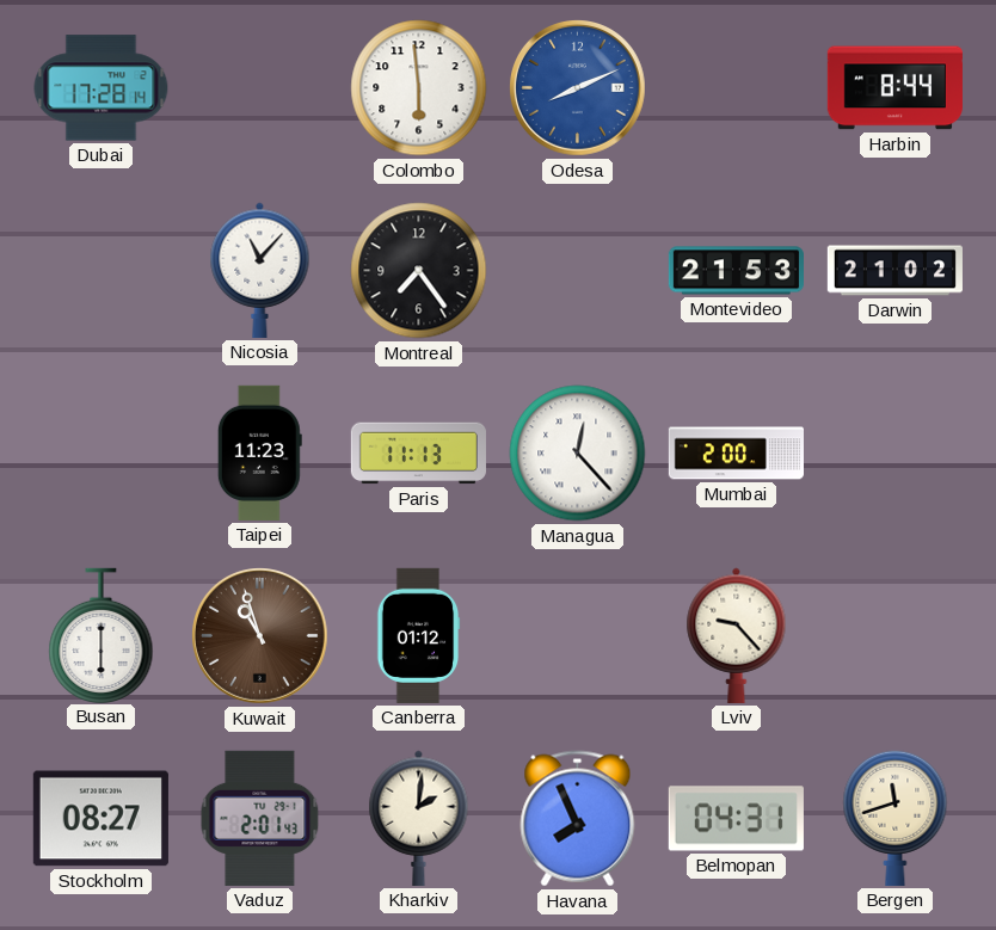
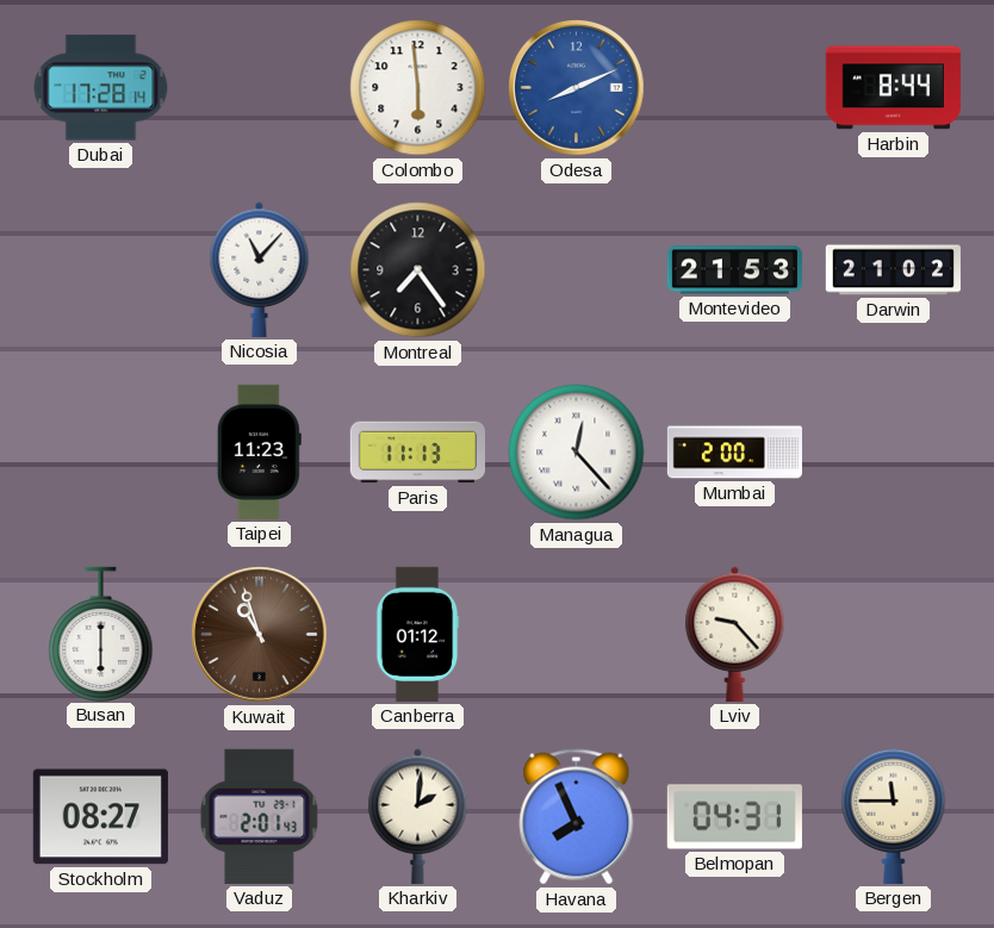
Bergen: 11:42 -> 11:45 (894, 816)
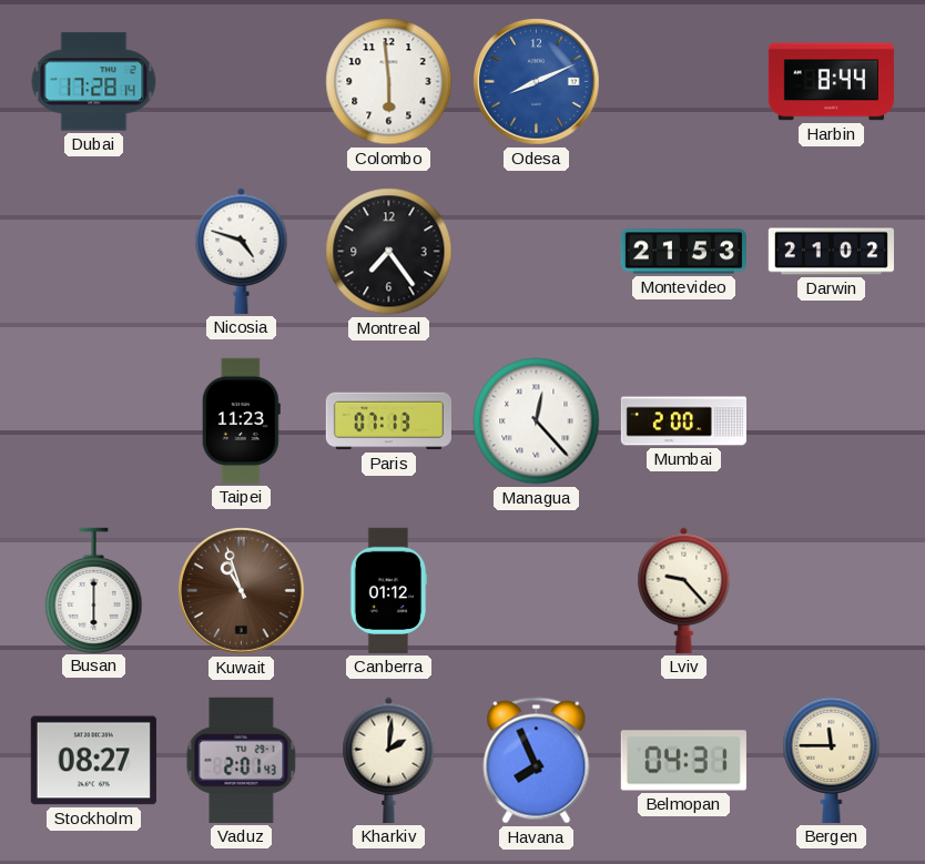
Nicosia: 11:07 -> 4:48 (242, 251)
Paris: 11:13 -> 07:13 (388, 421)
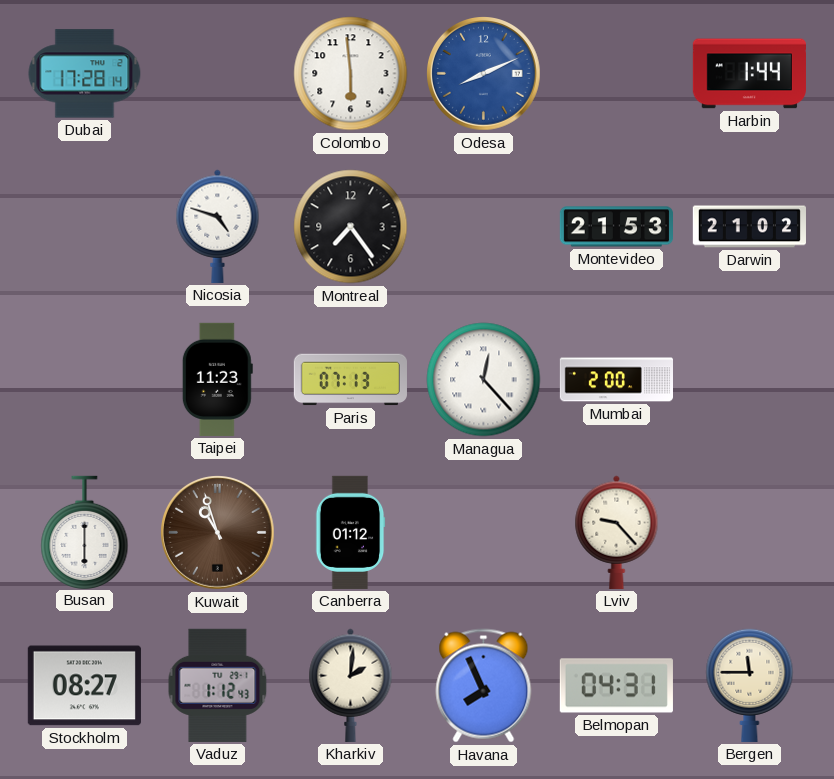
Harbin: 8:44 -> 1:44 (749, 74)
Vaduz: 2:01 -> 1:12 (218, 685)
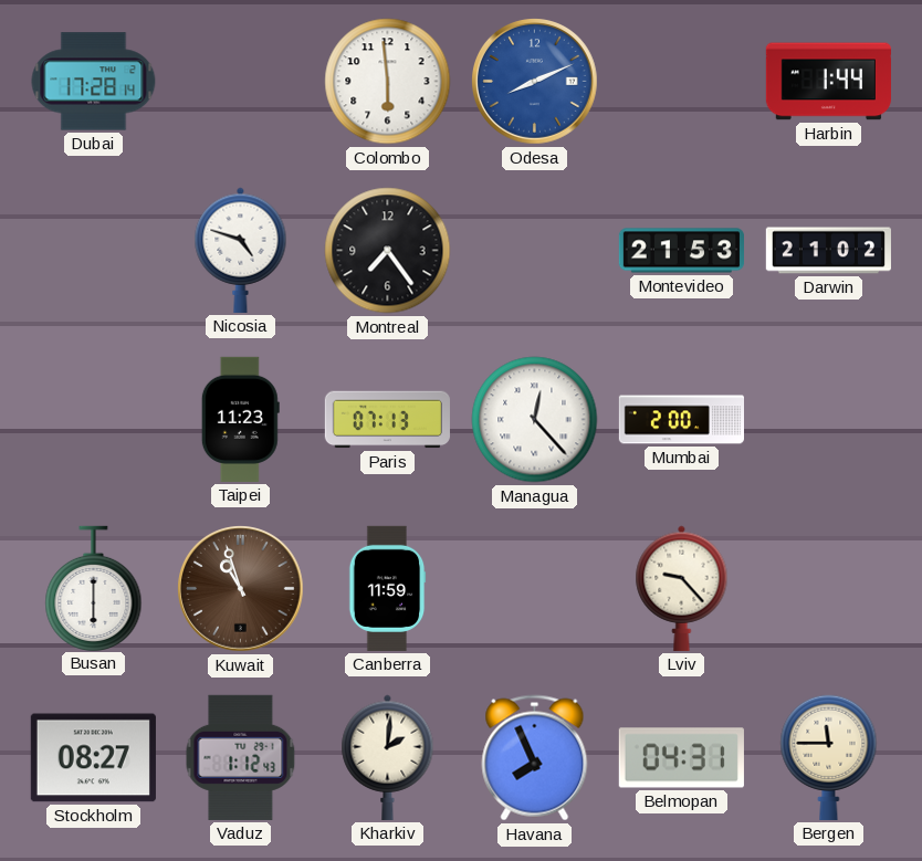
Canberra: 01:12 -> 11:59 (387, 588)
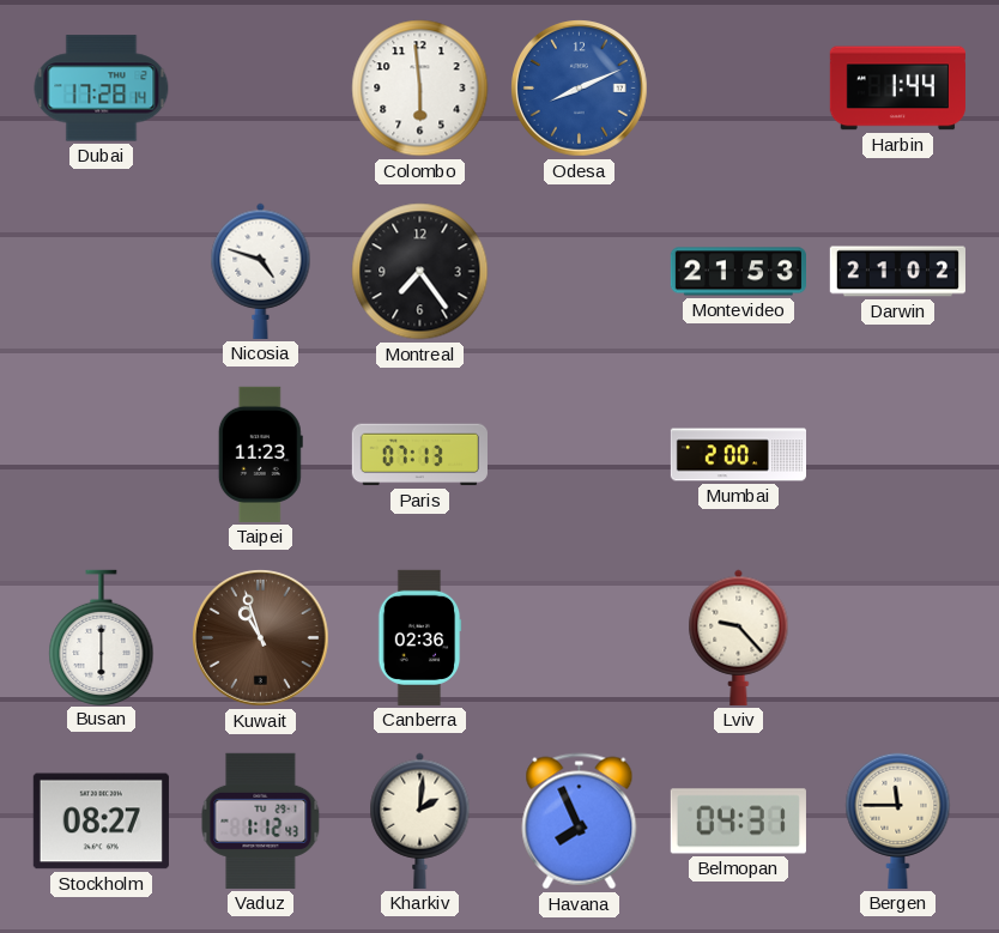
Managua: 12:23 -> none (535, 420)
Canberra: 11:59 -> 02:36 (419, 637)
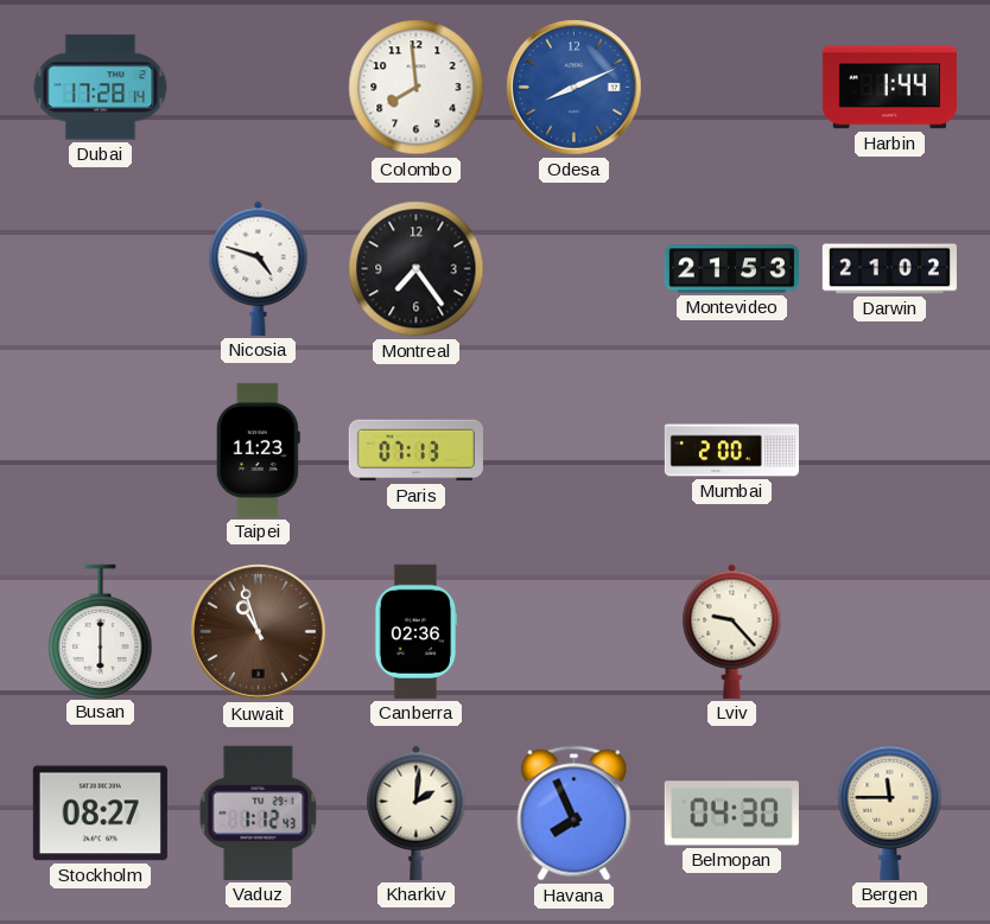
Colombo: 5:59 -> 7:59 (417, 88)
Belmopan: 04:31 -> 04:30 (731, 814)
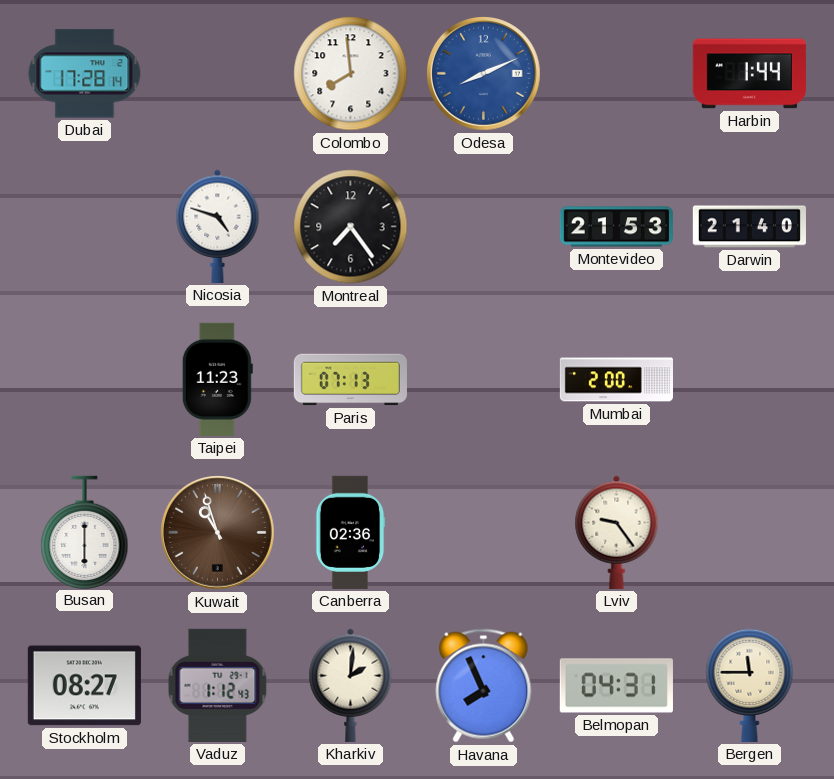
Darwin: 21:02 -> 21:40 (749, 227)
Lviv: 9:23 -> 9:24 (617, 532)
Belmopan: 04:30 -> 04:31 (616, 686)
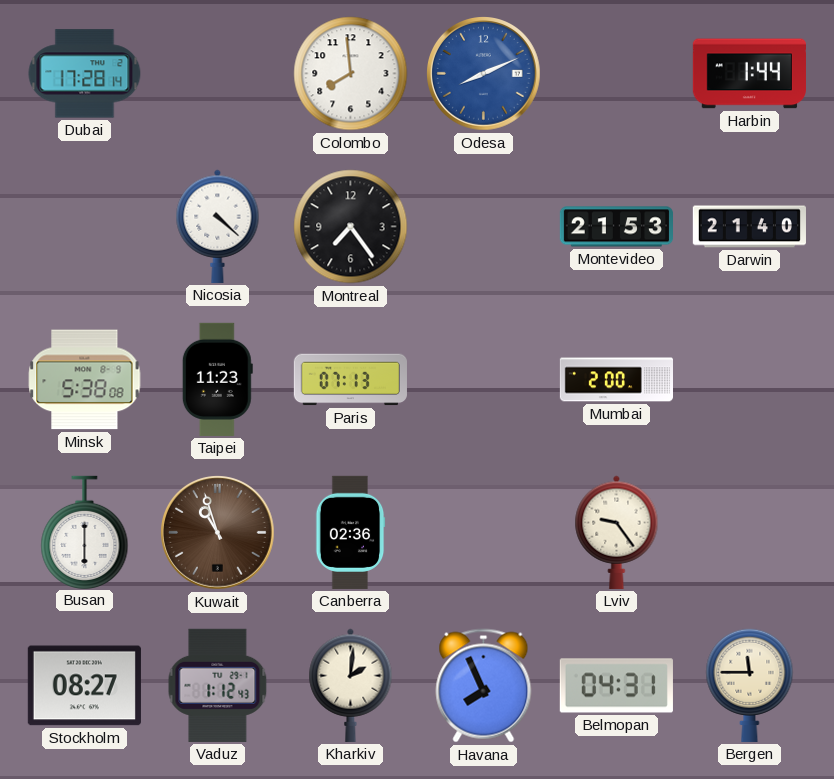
Nicosia: 4:48 -> 4:22 (218, 226)
Minsk: none -> 5:38 (85, 380)
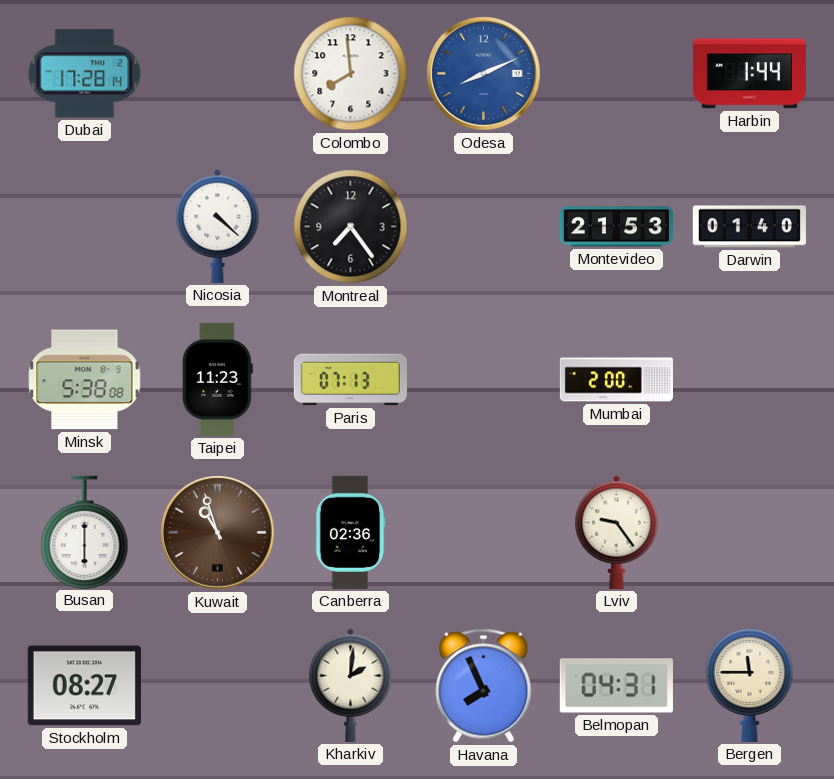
Darwin: 21:40 -> 01:40 (749, 227)
Vaduz: 1:12 -> none (218, 685)
